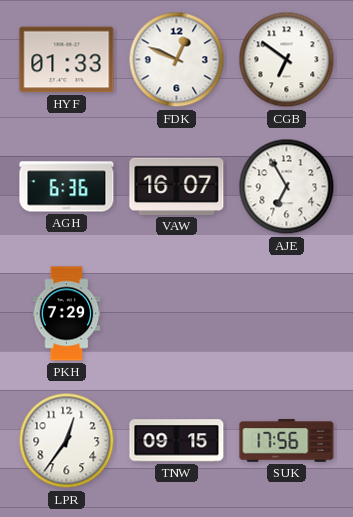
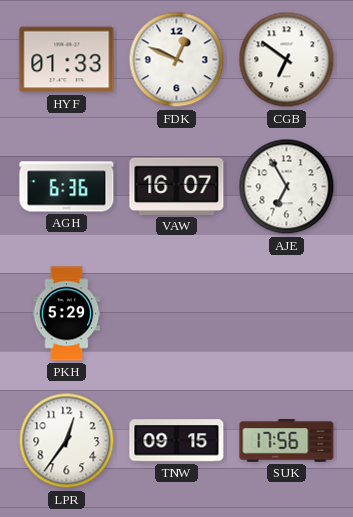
PKH: 7:29 -> 5:29 (67, 314)
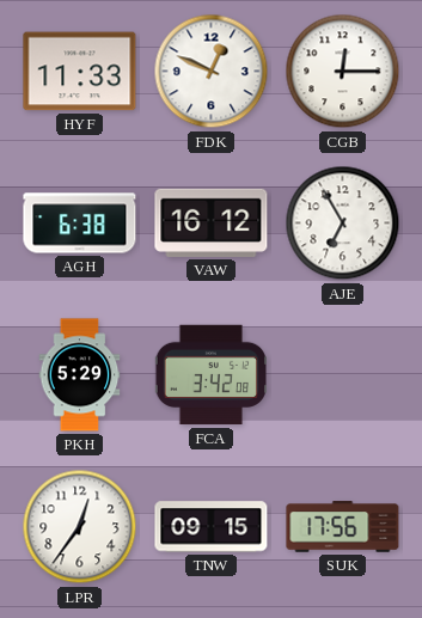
HYF: 01:33 -> 11:33 (80, 72)
CGB: 6:51 -> 12:15 (343, 72)
AGH: 6:36 -> 6:38 (80, 224)
VAW: 16:07 -> 16:12 (212, 222)
FCA: none -> 3:42 (210, 375)
